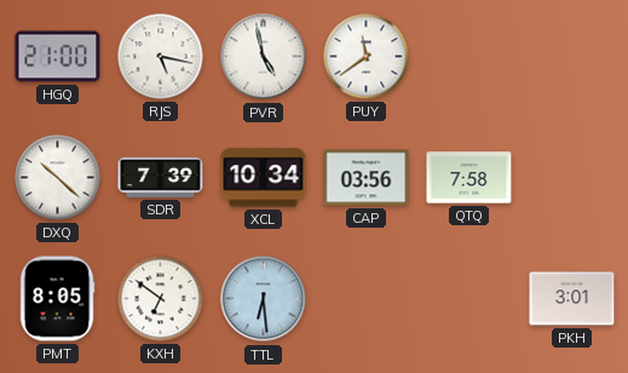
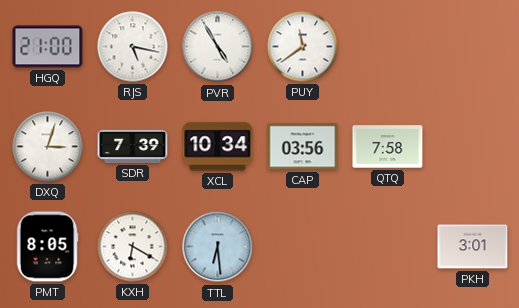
PVR: 4:58 -> 4:55 (218, 47)
DXQ: 10:22 -> 3:03 (48, 147)
KXH: 6:51 -> 6:20 (133, 247)
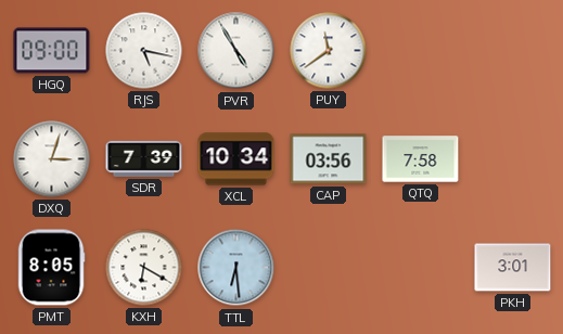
HGQ: 21:00 -> 09:00 (52, 51)
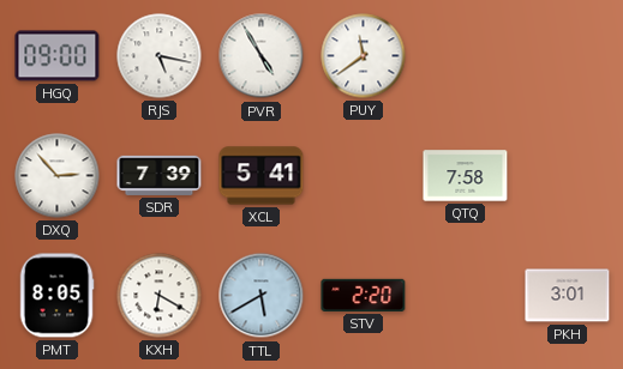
DXQ: 3:03 -> 2:53 (58, 176)
XCL: 10:34 -> 5:41 (262, 176)
CAP: 03:56 -> none (329, 159)
TTL: 6:29 -> 5:40 (262, 296)
STV: none -> 2:20 (364, 295)
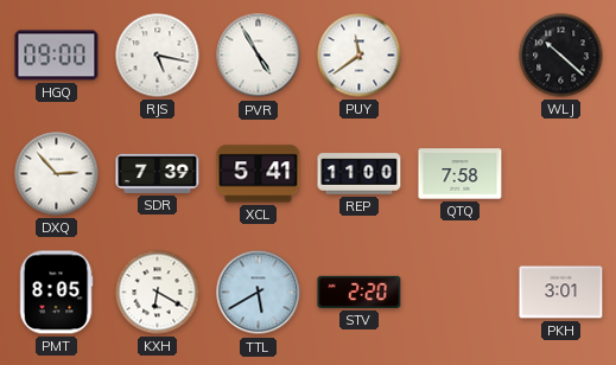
WLJ: none -> 10:22 (561, 56)
REP: none -> 11:00 (360, 174)
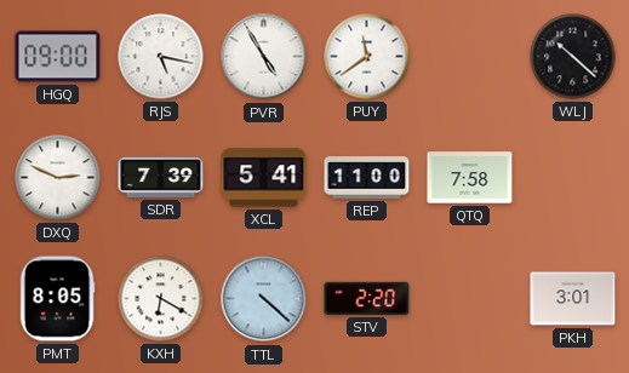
DXQ: 2:53 -> 2:49 (58, 178)
TTL: 5:40 -> 4:22 (264, 299)
